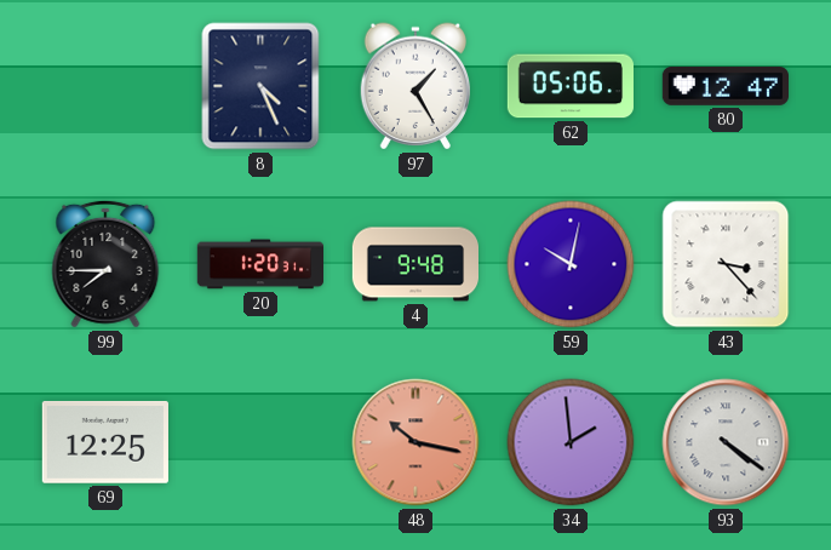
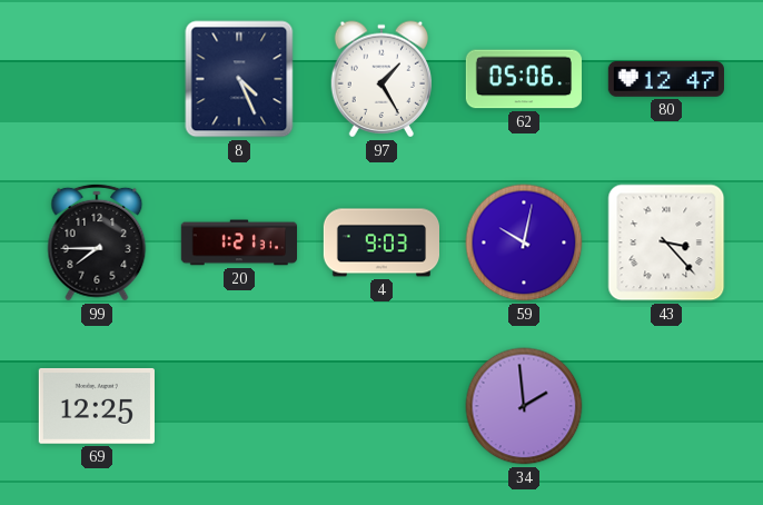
20: 1:20 -> 1:21 (238, 242)
4: 9:48 -> 9:03 (380, 242)
48: 10:17 -> none (415, 442)
93: 4:21 -> none (726, 442)
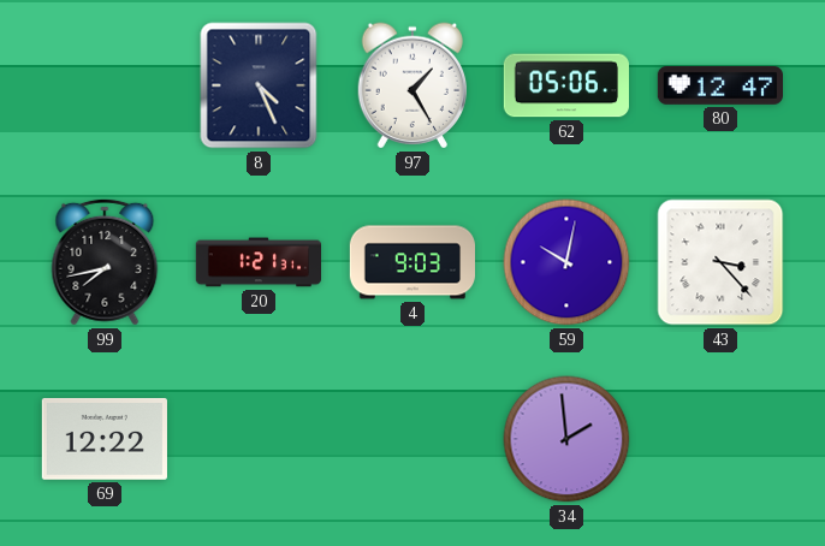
99: 7:45 -> 7:43 (105, 262)
69: 12:25 -> 12:22 (105, 439)
